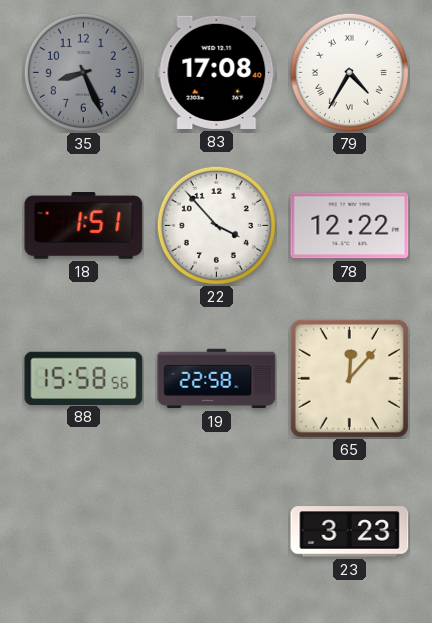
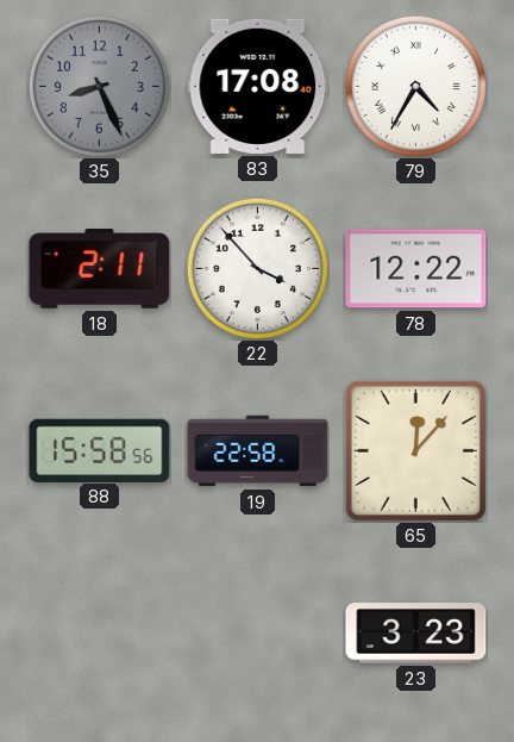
18: 1:51 -> 2:11 (100, 269)
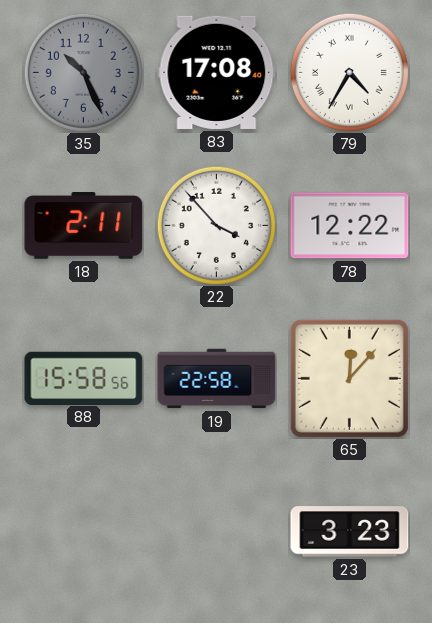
35: 8:26 -> 10:26 (83, 72)
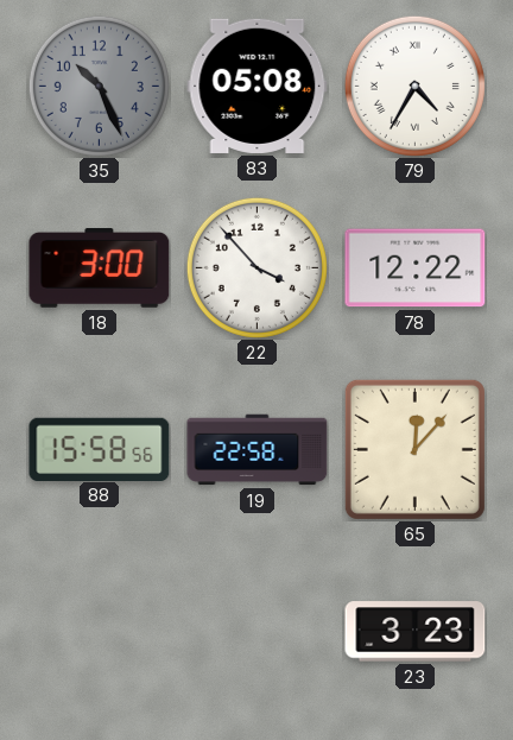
83: 17:08 -> 05:08 (258, 86)
18: 2:11 -> 3:00 (100, 268)
